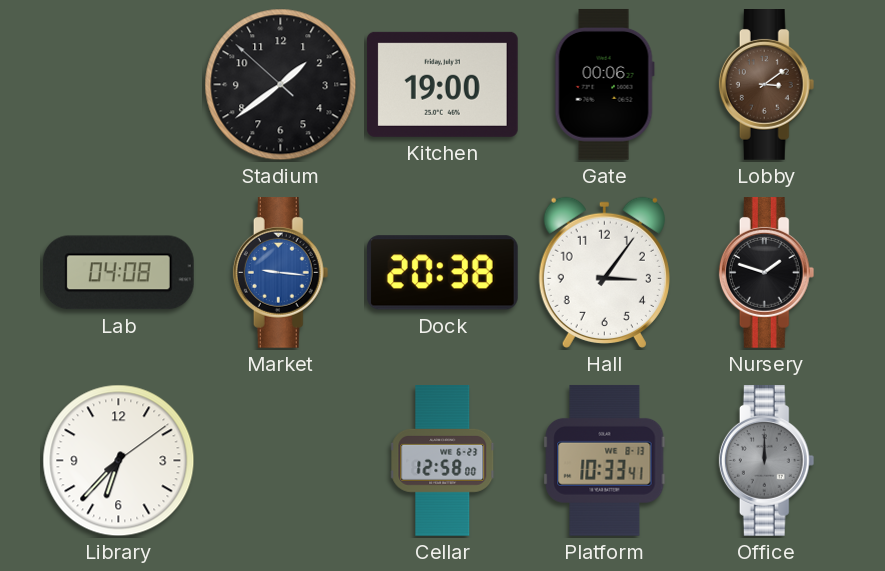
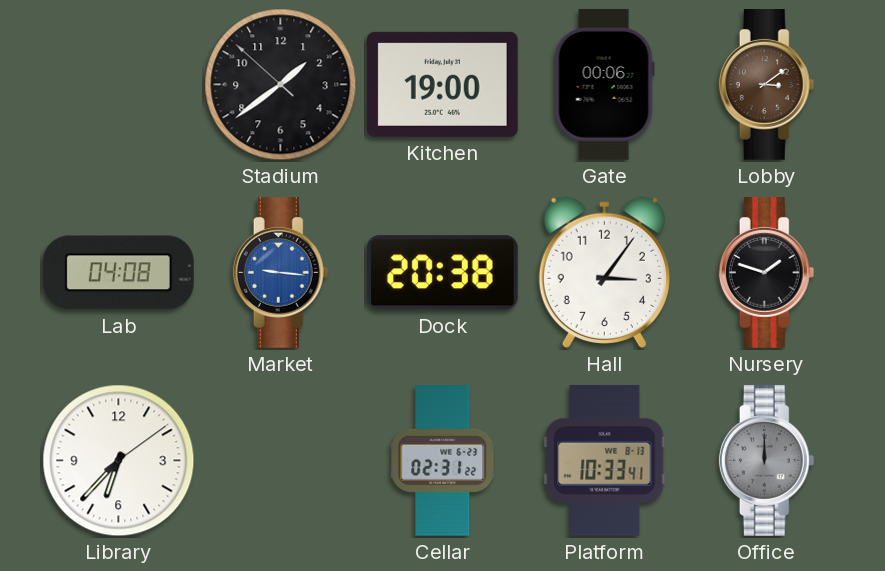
Cellar: 12:58 -> 02:31 (443, 461)
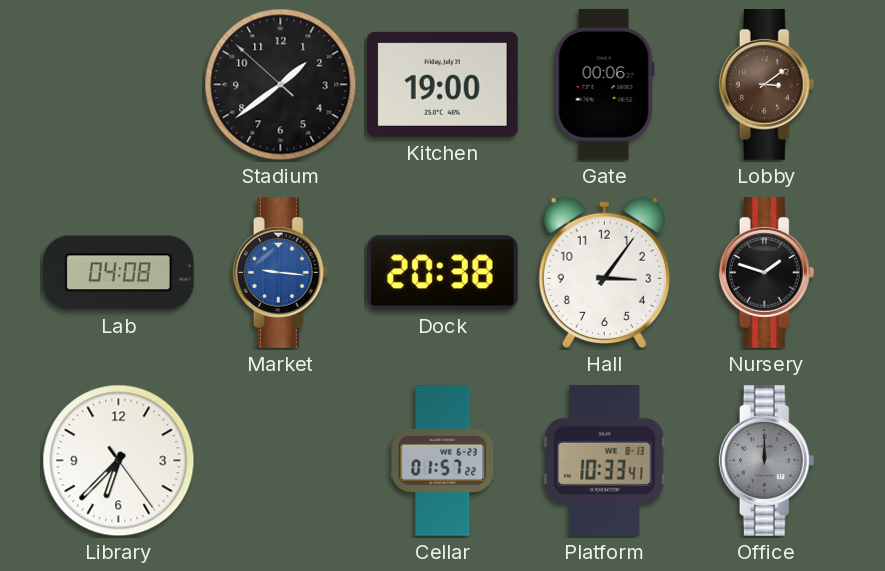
Library: 6:37:09 -> 6:37:24 (119, 461)
Cellar: 02:31 -> 01:57 (443, 461)
